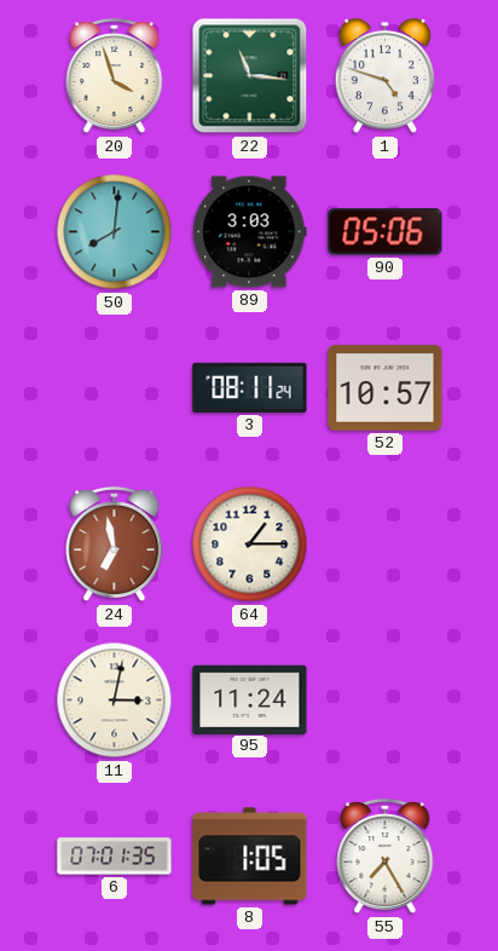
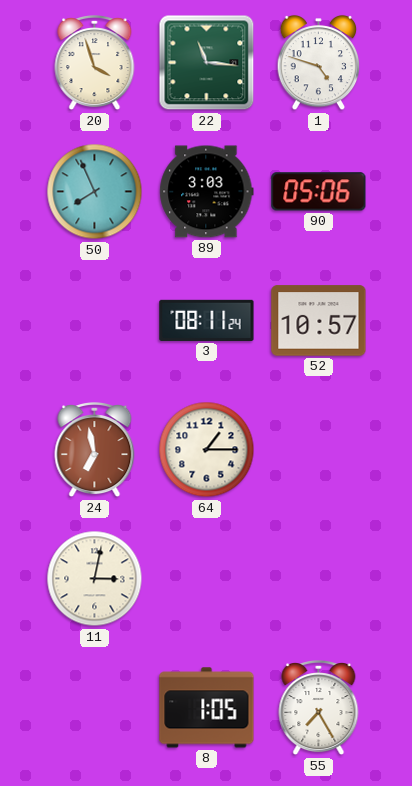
50: 8:01 -> 7:56 (95, 192)
95: 11:24 -> none (250, 699)
6: 07:01 -> none (115, 857)
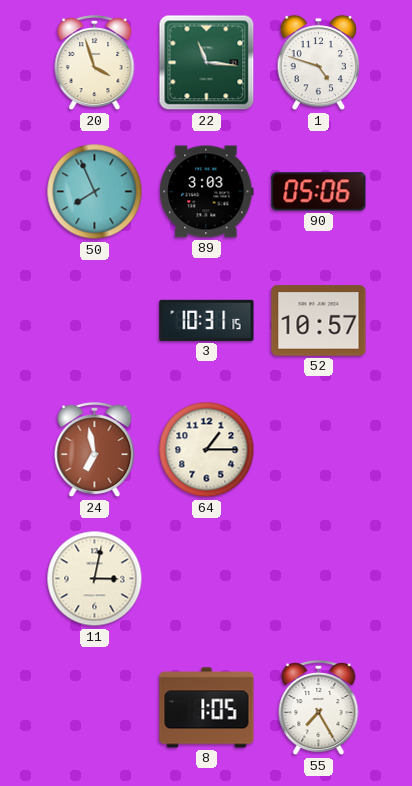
3: 08:11 -> 10:31 (207, 320)
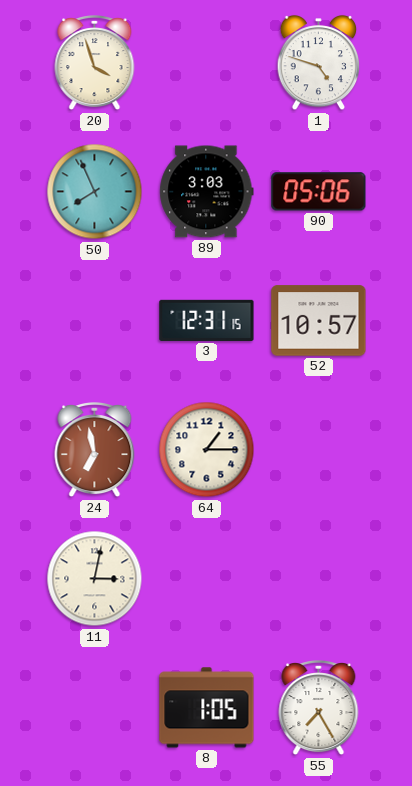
22: 11:16 -> none (207, 63)
3: 10:31 -> 12:31 (207, 320)
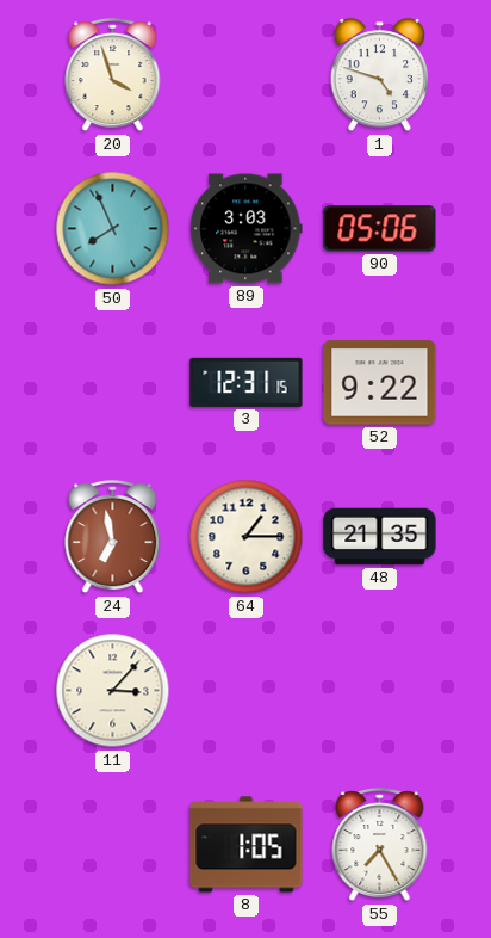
52: 10:57 -> 9:22 (380, 383)
48: none -> 21:35 (380, 537)
11: 3:02 -> 3:07 (113, 691)
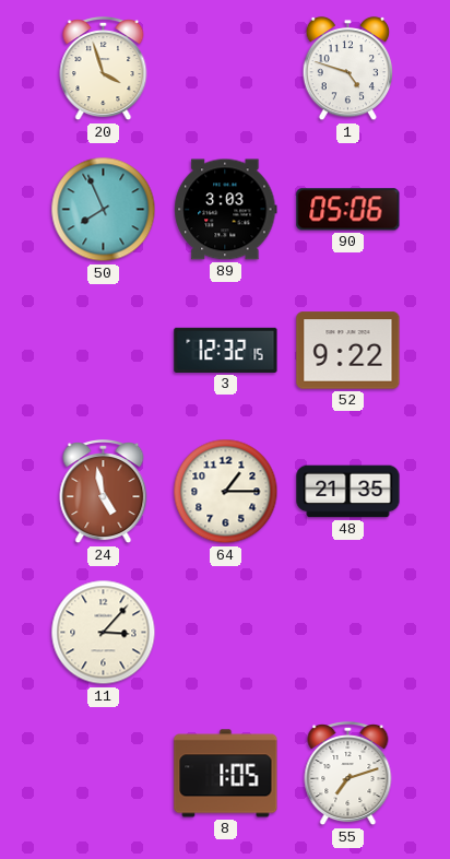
3: 12:31 -> 12:32 (226, 350)
24: 6:58 -> 4:58 (104, 493)
55: 7:25 -> 7:12 (348, 775)
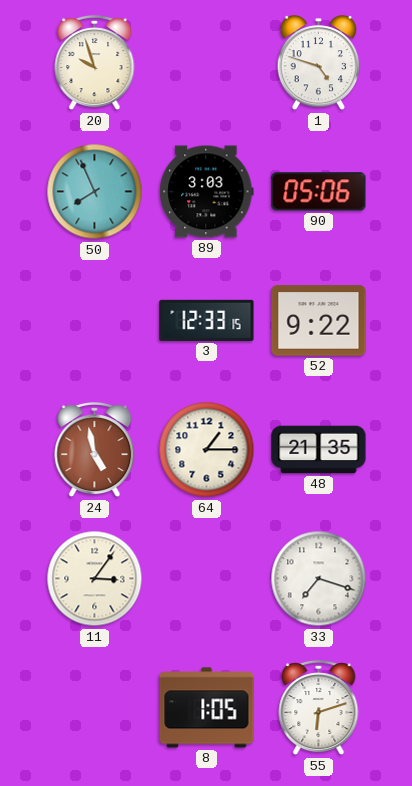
20: 3:57 -> 9:57 (95, 64)
3: 12:32 -> 12:33 (207, 320)
11: 3:07 -> 3:06 (95, 579)
33: none -> 7:18 (319, 579)
55: 7:12 -> 6:12 (319, 709)
